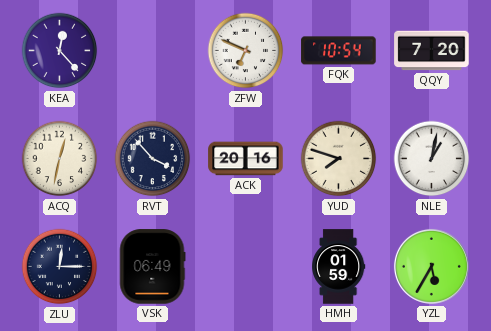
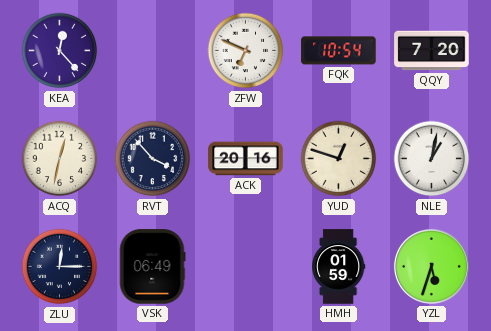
YUD: 7:48 -> 12:48 (339, 159)
YZL: 5:35 -> 5:33 (431, 266)
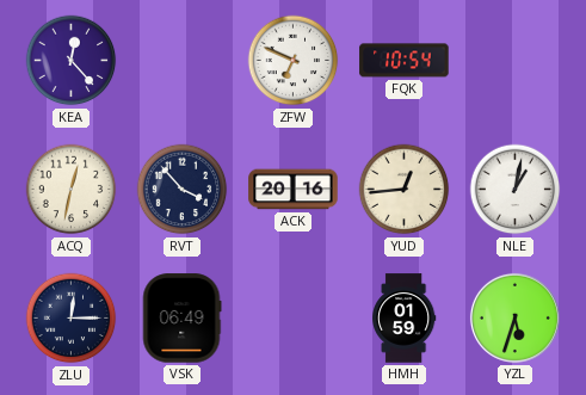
QQY: 7:20 -> none (432, 51)
YUD: 12:48 -> 12:44 (405, 190)
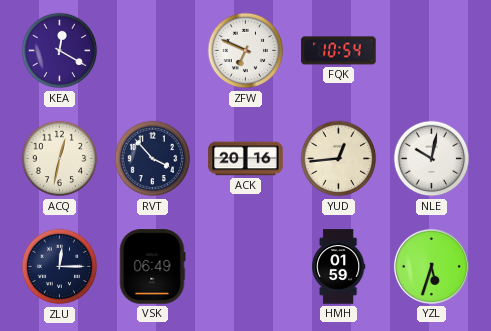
KEA: 12:23 -> 12:20 (60, 51)
NLE: 1:02 -> 10:02 (432, 159)
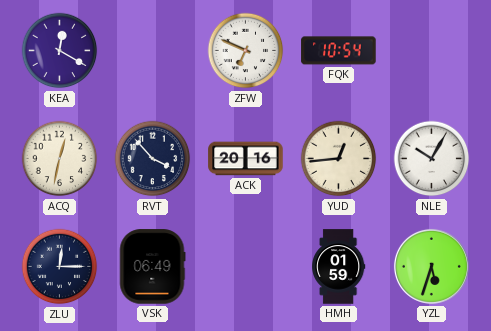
NLE: 10:02 -> 10:05 (432, 159)
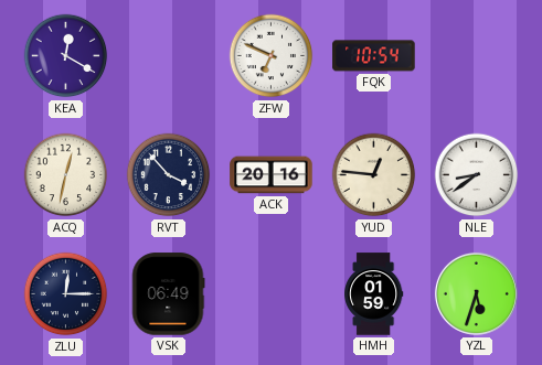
YUD: 12:44 -> 12:46 (374, 175)
NLE: 10:05 -> 8:39 (477, 175)
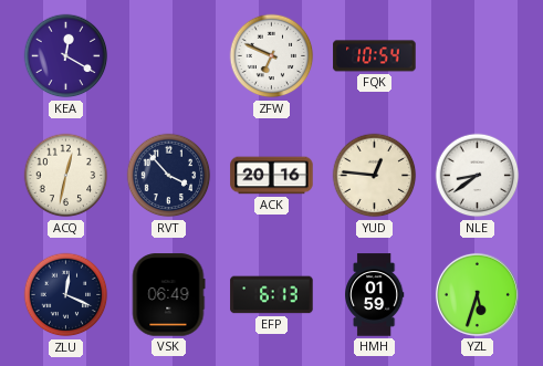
ZLU: 12:15 -> 12:19 (66, 295)
EFP: none -> 6:13 (272, 295)
